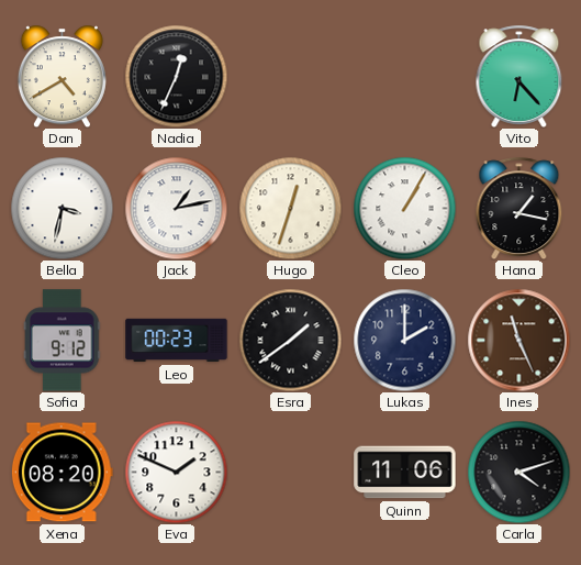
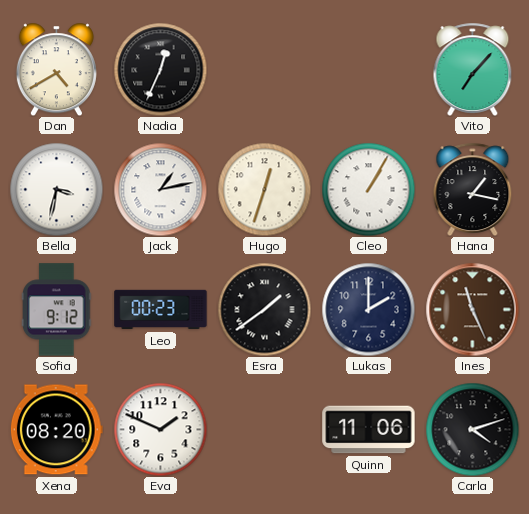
Vito: 6:23 -> 7:07 (473, 69)
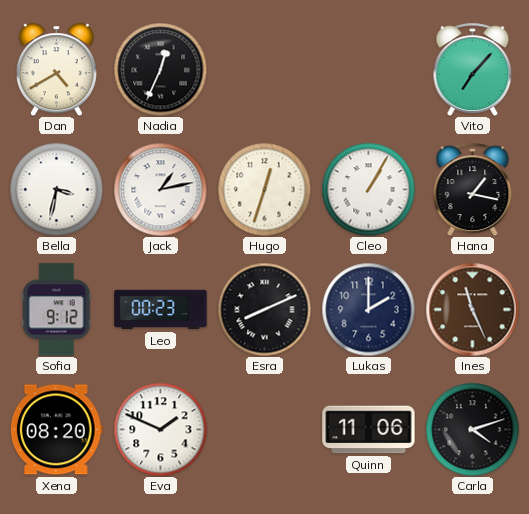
Esra: 1:39 -> 8:11 (264, 309)
